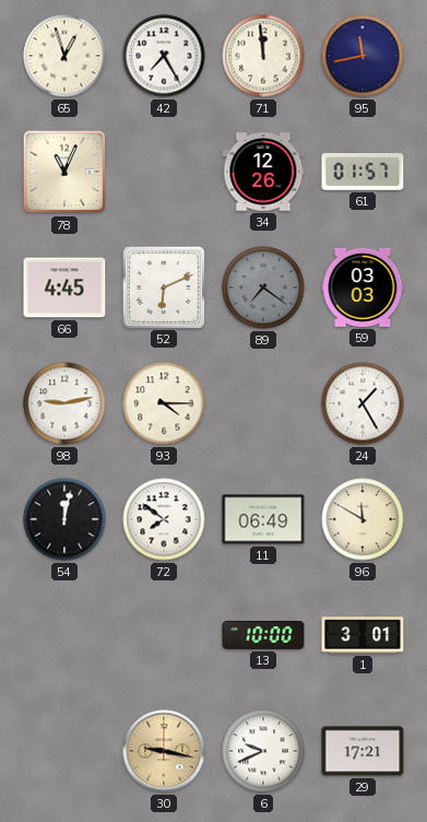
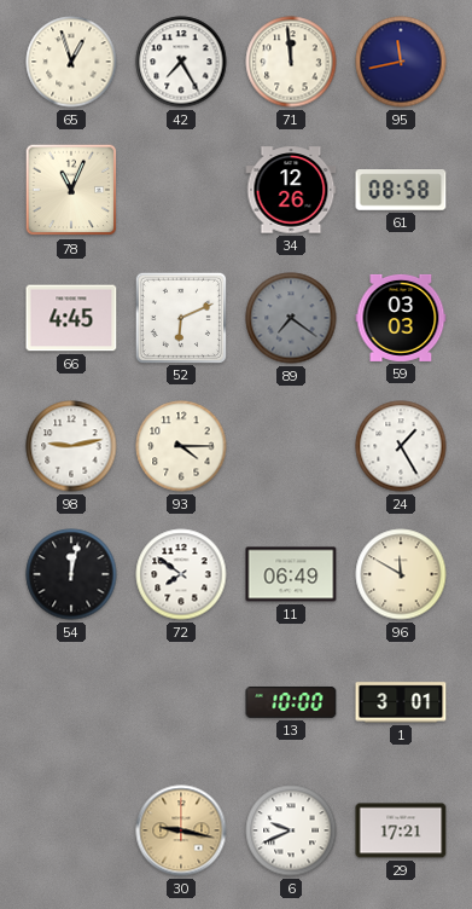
61: 01:57 -> 08:58 (401, 191)
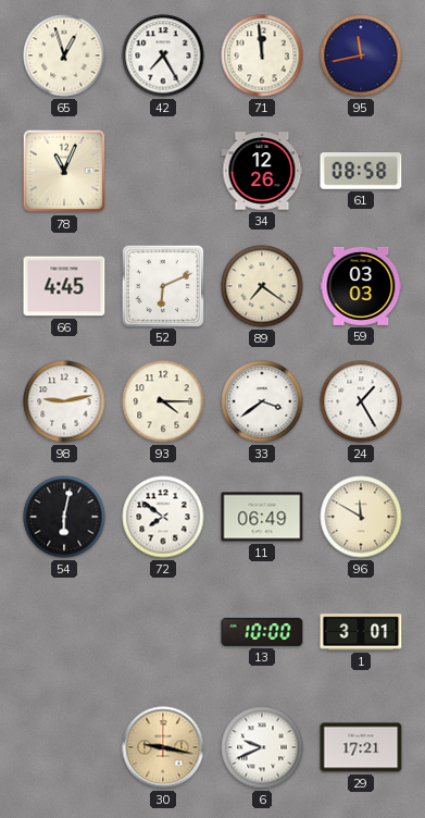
89 dial: grey -> cream (262, 286)
33: none -> 3:39 (262, 401)
54: 12:02 -> 6:02 (64, 517)
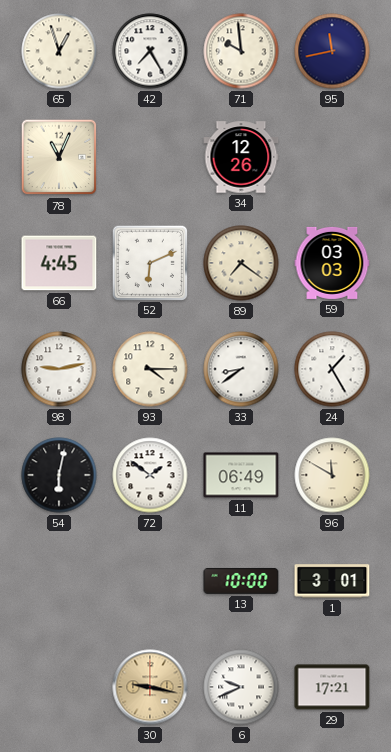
71: 11:59 -> 9:59 (241, 51)
61: 08:58 -> none (361, 172)
33: 3:39 -> 8:39 (241, 369)
72: 7:51 -> 1:51 (150, 475)
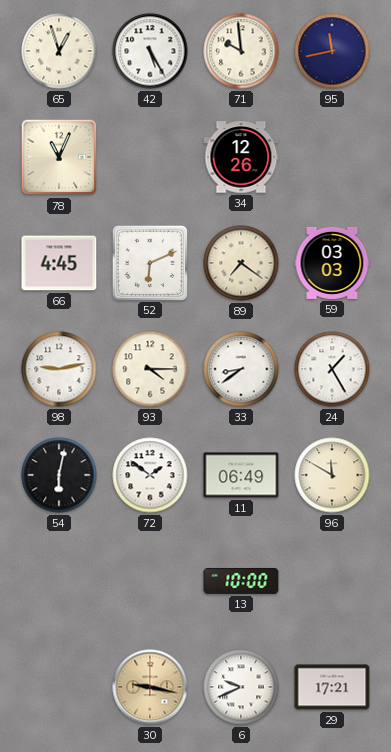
42: 7:25 -> 5:25 (150, 51)
1: 3:01 -> none (332, 581)
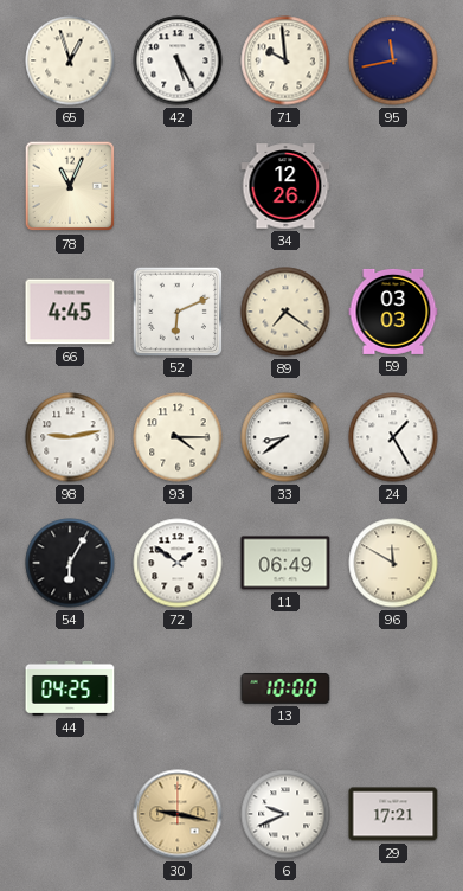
54: 6:02 -> 6:05 (70, 563)
44: none -> 04:25 (70, 688)
